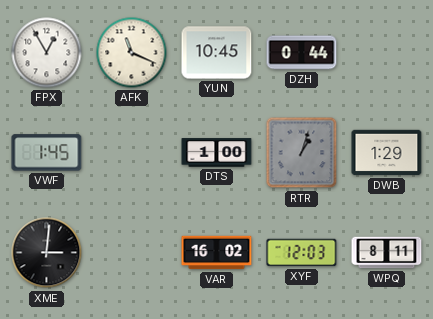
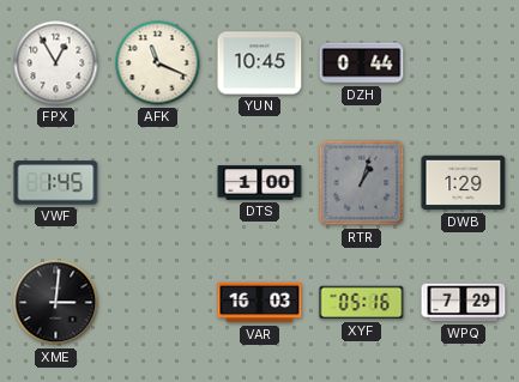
VAR: 16:02 -> 16:03 (260, 303)
XYF: 12:03 -> 05:16 (362, 303)
WPQ: 8:11 -> 7:29 (464, 303)
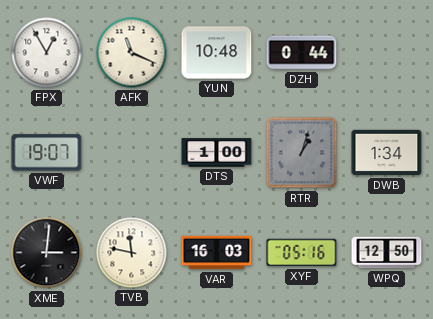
YUN: 10:45 -> 10:48 (217, 53)
VWF: 1:45 -> 19:07 (47, 153)
DWB: 1:29 -> 1:34 (387, 153)
TVB: none -> 11:47 (132, 253)
WPQ: 7:29 -> 12:50 (387, 253)
